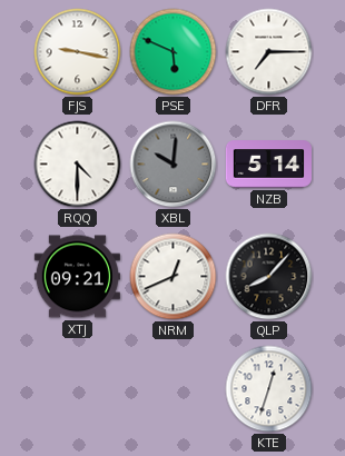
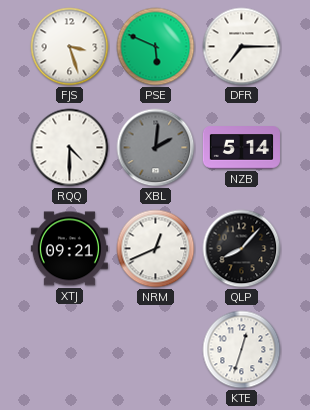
FJS: 9:17 -> 3:27 (70, 47)
XBL: 10:01 -> 2:01 (156, 148)
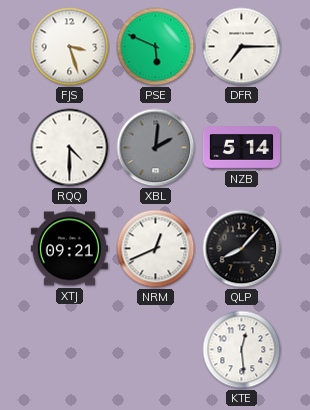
KTE: 12:33 -> 12:29 (242, 350)
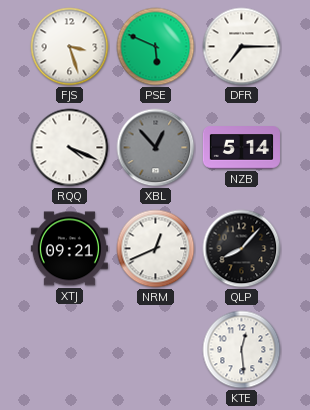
RQQ: 4:30 -> 4:19 (70, 148)
XBL: 2:01 -> 12:53 (156, 148)
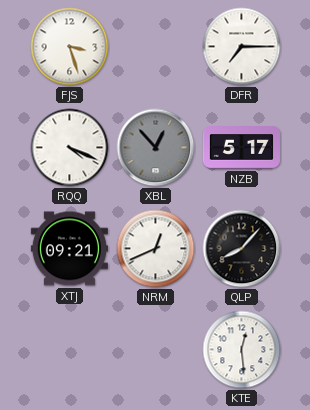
PSE: 5:49 -> none (156, 47)
NZB: 5:14 -> 5:17 (241, 148)
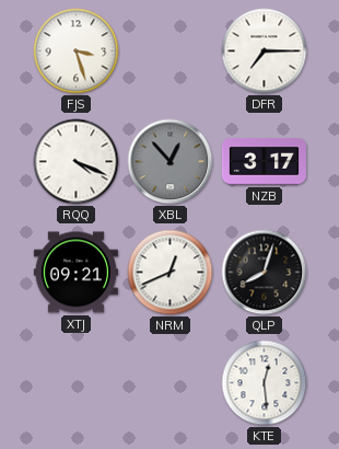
NZB: 5:17 -> 3:17 (264, 162)
QLP: 8:07 -> 8:03 (265, 273)
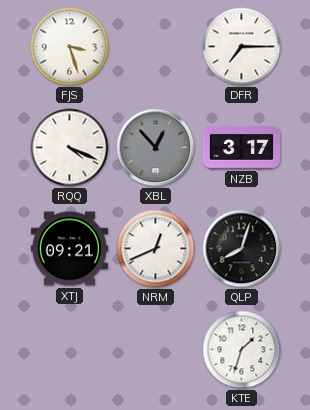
KTE: 12:29 -> 1:33 (242, 350)
